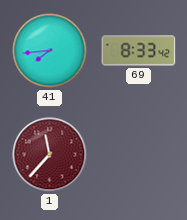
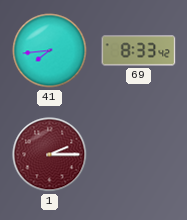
1: 11:37 -> 2:15 (50, 155)
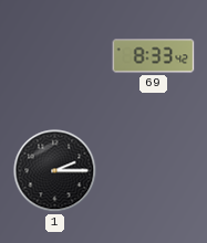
41: 7:44 -> none (50, 51)
1 dial: burgundy -> black (55, 171)
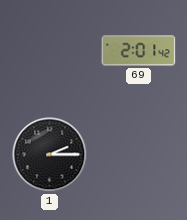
69: 8:33 -> 2:01 (139, 51)
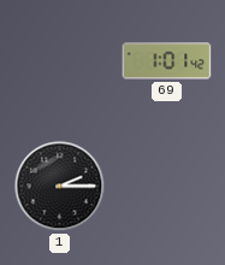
69: 2:01 -> 1:01 (167, 61)
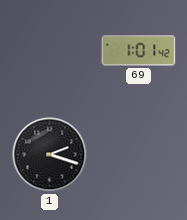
1: 2:15 -> 2:18 (50, 155)
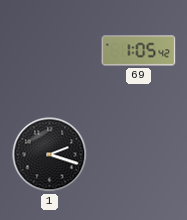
69: 1:01 -> 1:05 (139, 51)
